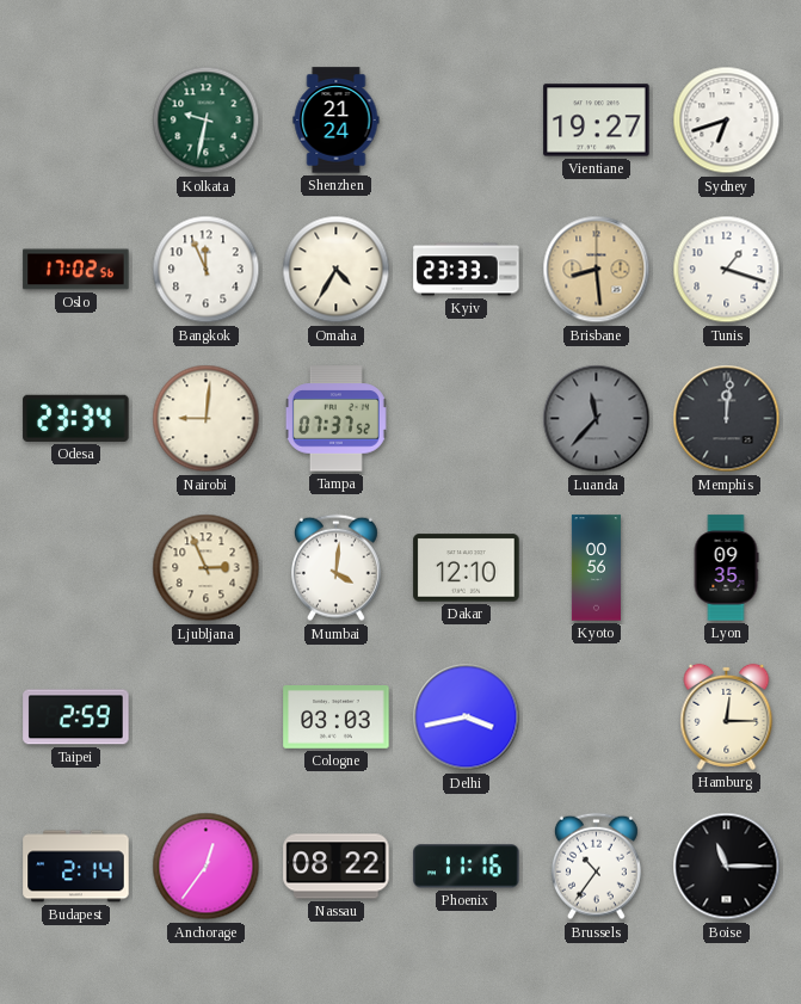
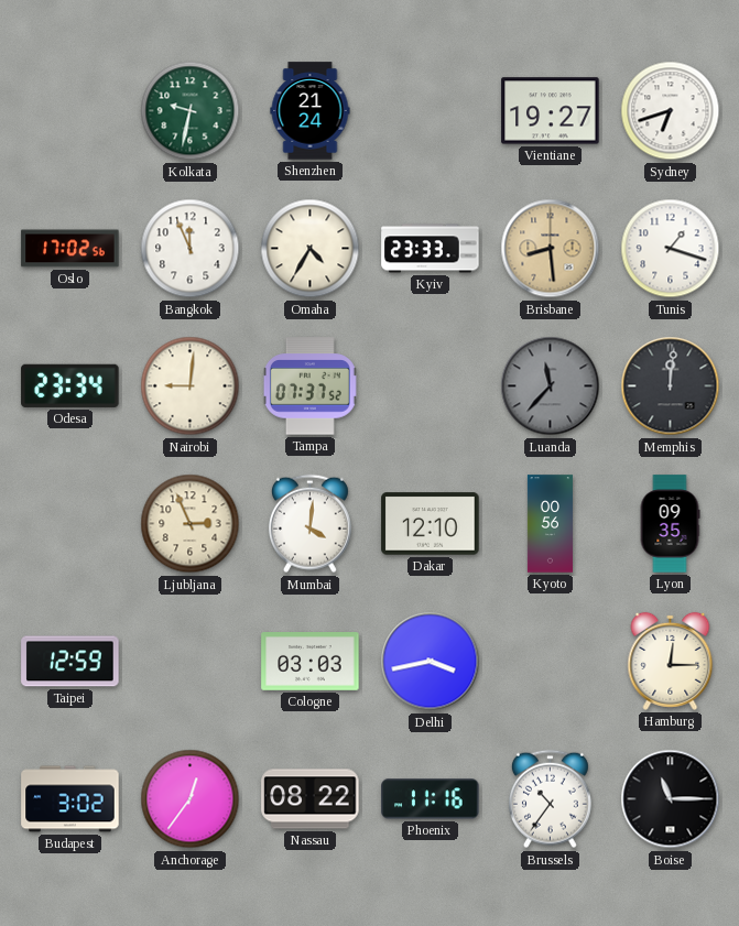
Taipei: 2:59 -> 12:59 (70, 662)
Budapest: 2:14 -> 3:02 (70, 799)
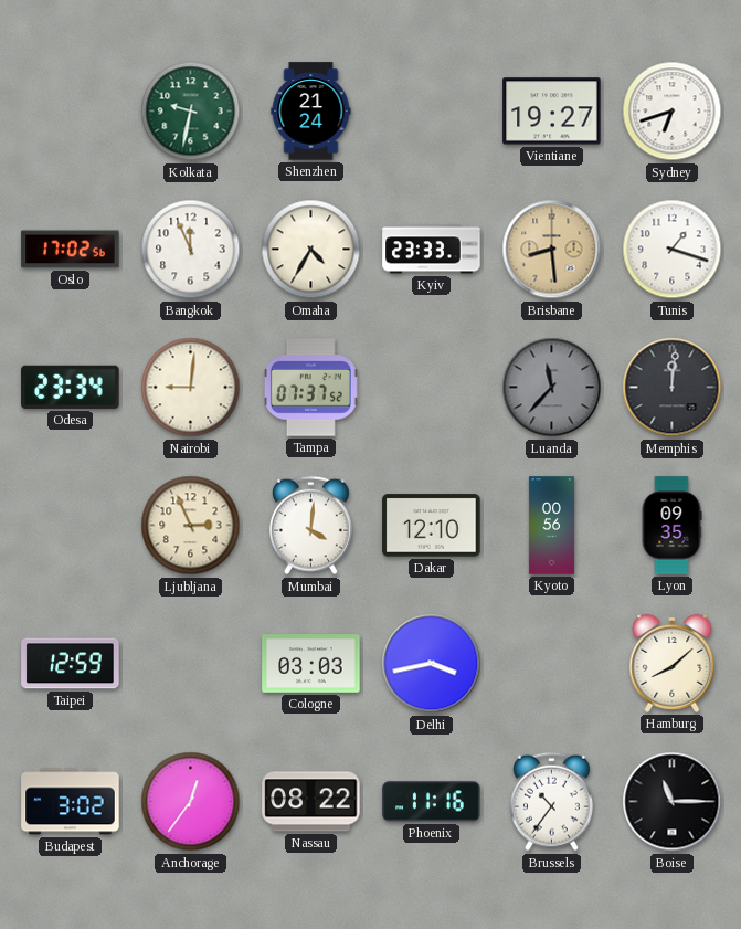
Hamburg: 12:15 -> 8:08 (673, 663)
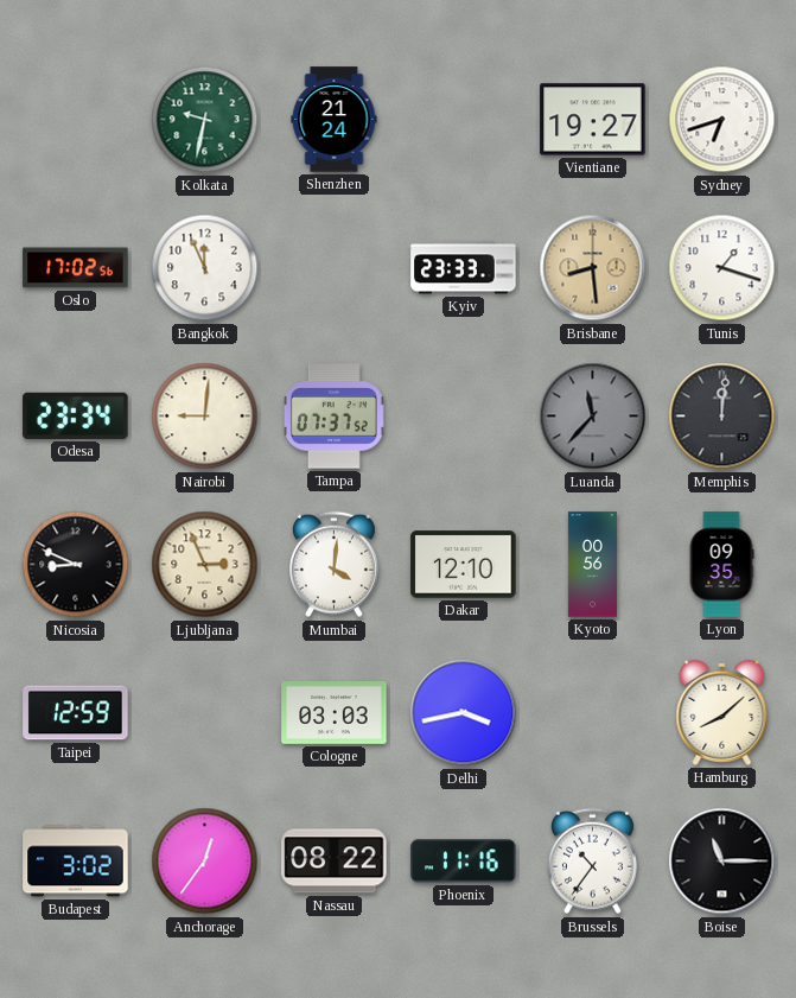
Omaha: 4:35 -> none (311, 250)
Nicosia: none -> 8:49 (76, 565)
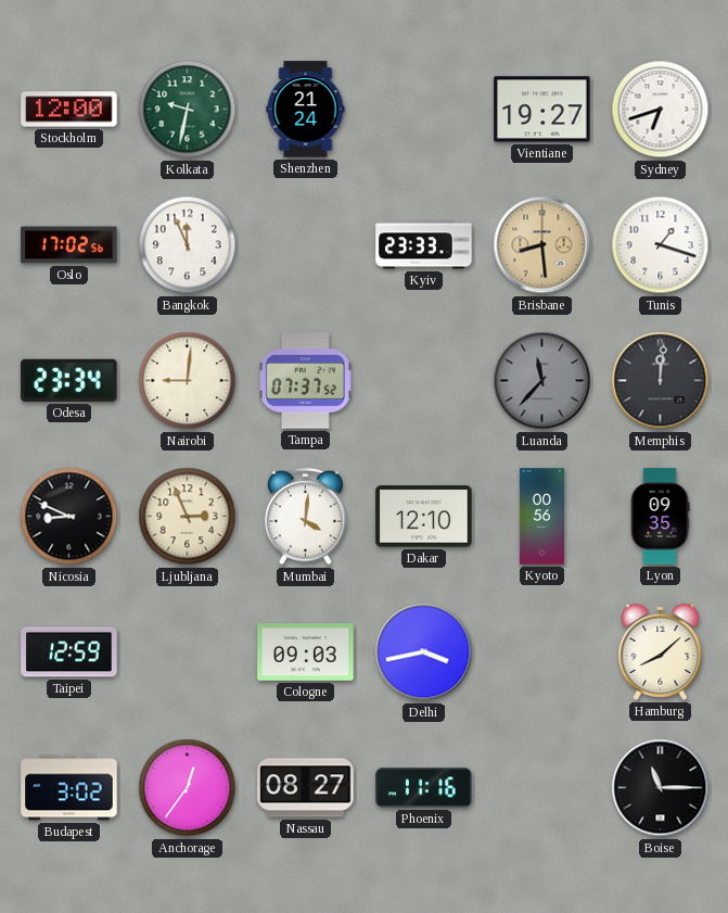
Stockholm: none -> 12:00 (69, 110)
Cologne: 03:03 -> 09:03 (306, 652)
Nassau: 08:22 -> 08:27 (306, 788)
Brussels: 10:36 -> none (592, 862)
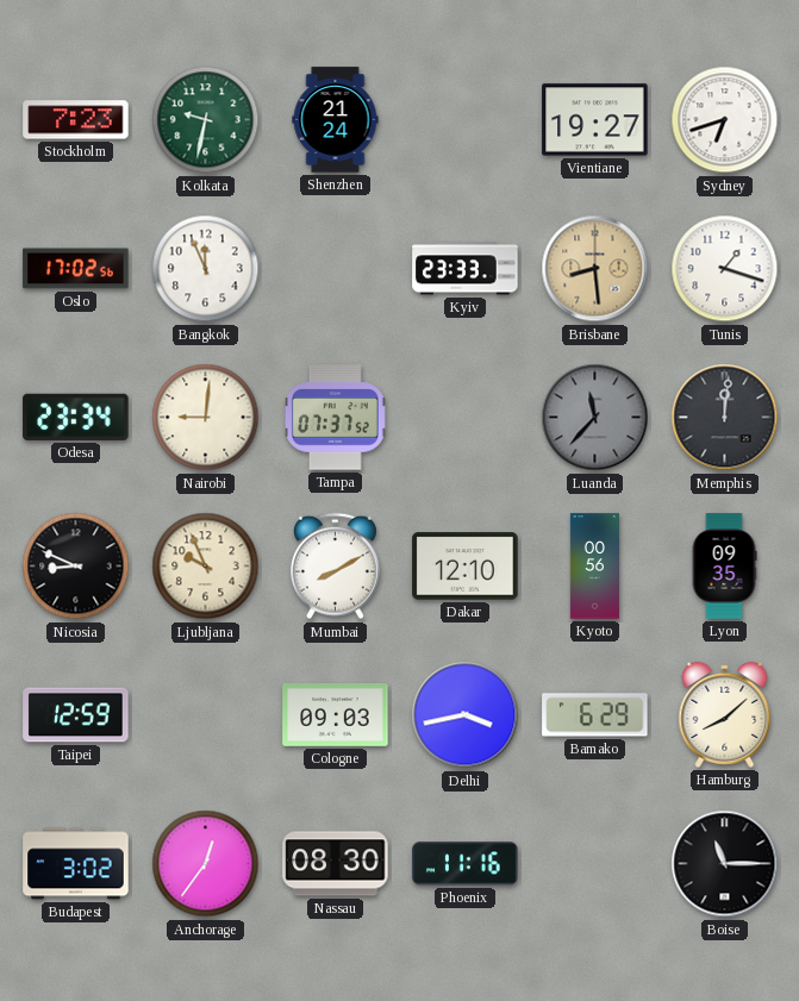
Stockholm: 12:00 -> 7:23 (76, 120)
Ljubljana: 2:56 -> 9:56 (206, 567)
Mumbai: 4:01 -> 8:10 (335, 567)
Bamako: none -> 6:29 (595, 715)
Nassau: 08:27 -> 08:30 (336, 864)
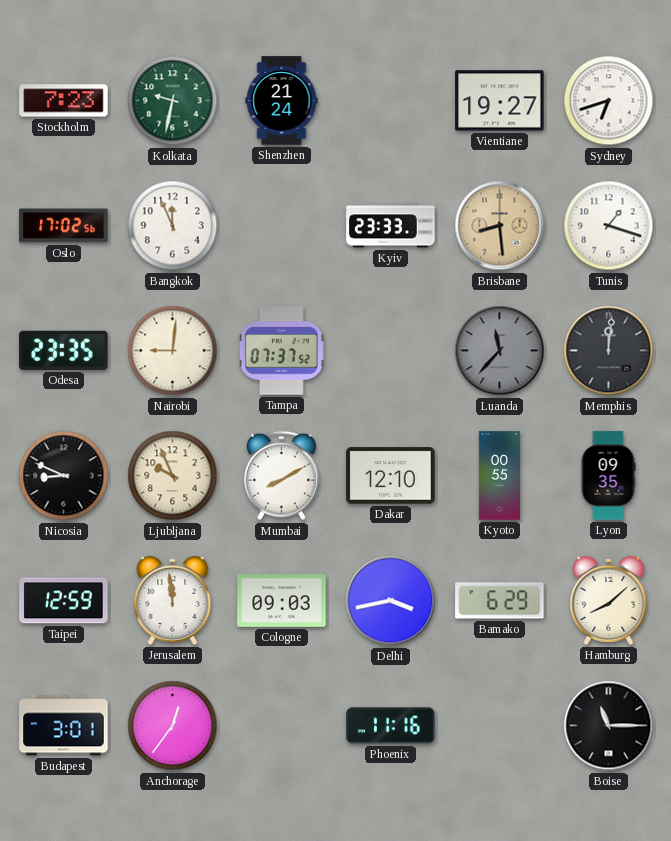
Odesa: 23:34 -> 23:35 (64, 350)
Kyoto: 00:56 -> 00:55 (499, 476)
Jerusalem: none -> 11:59 (173, 600)
Budapest: 3:02 -> 3:01 (64, 726)
Nassau: 08:30 -> none (336, 864)
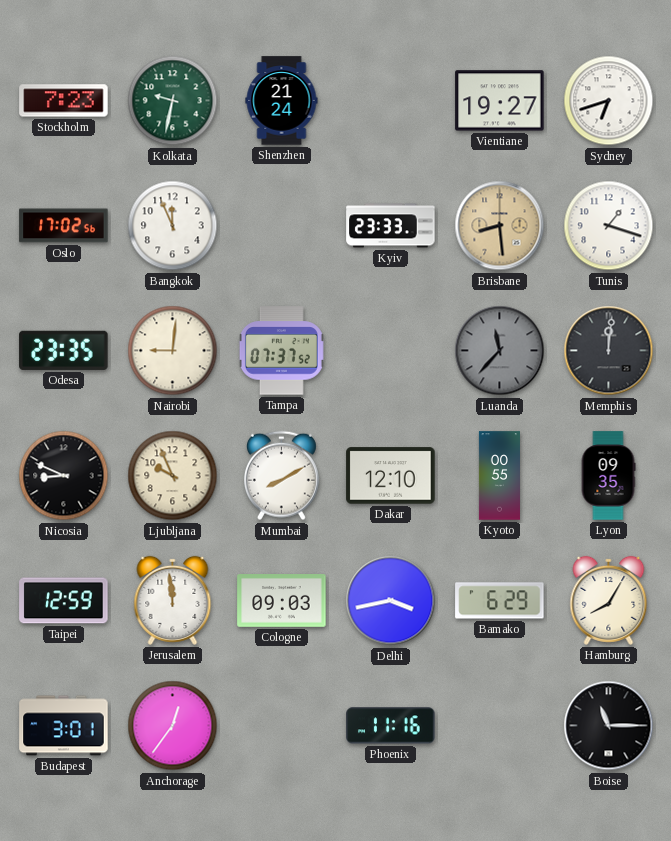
Hamburg: 8:08 -> 8:05 (609, 600)
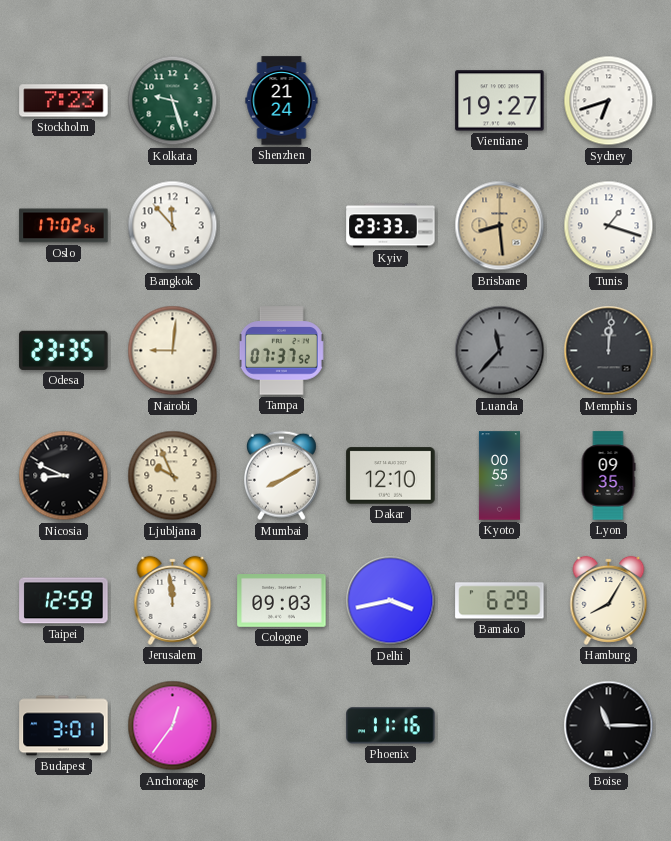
Kolkata: 9:32 -> 9:27 (173, 101)
Bangkok: 11:56 -> 11:53 (173, 226)
